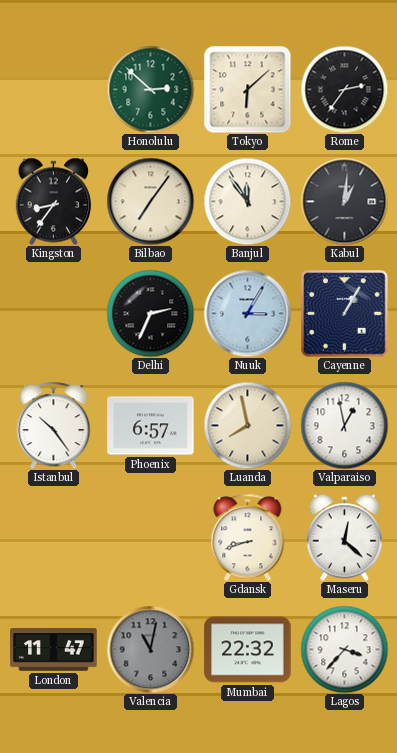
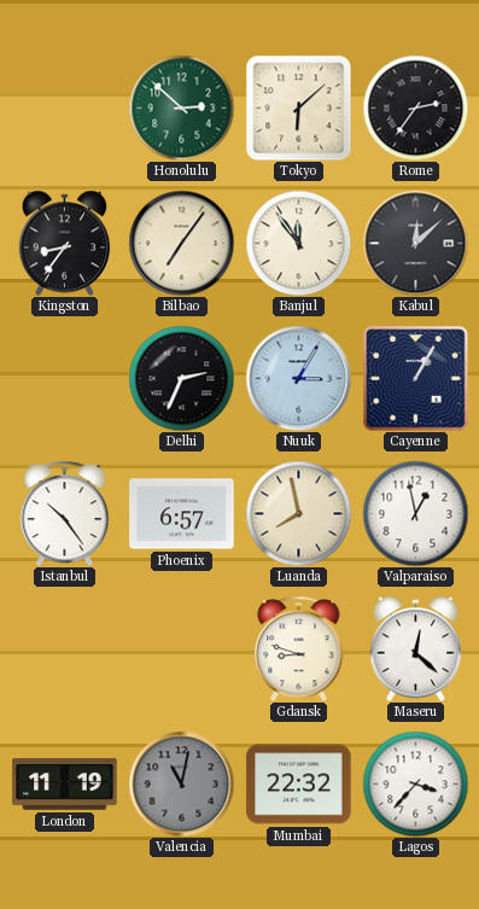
Kabul: 1:01 -> 12:08 (415, 243)
Gdansk: 8:42 -> 8:48 (299, 648)
London: 11:47 -> 11:19 (65, 785)
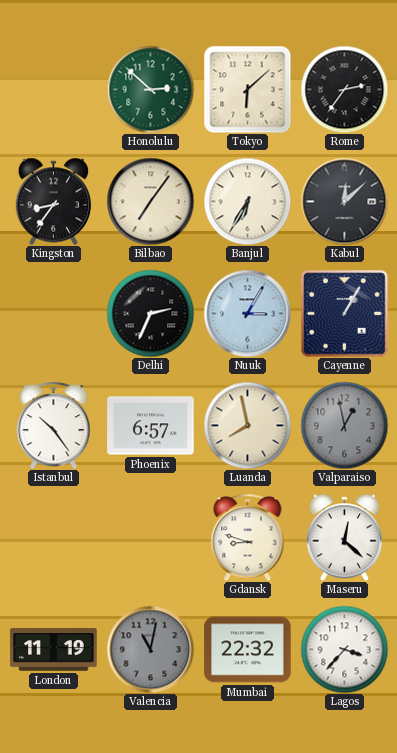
Banjul: 11:54 -> 6:35 (247, 201)
Valparaiso dial: white -> grey (344, 425)
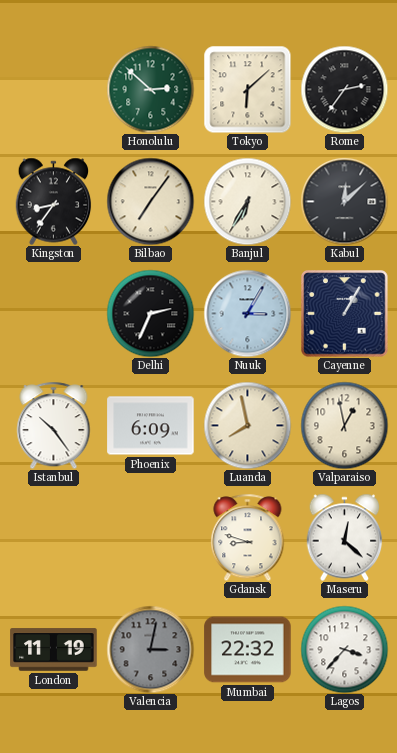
Phoenix: 6:57 -> 6:09 (151, 426)
Valparaiso dial: grey -> cream (344, 425)
Valencia: 11:02 -> 3:02 (150, 649)
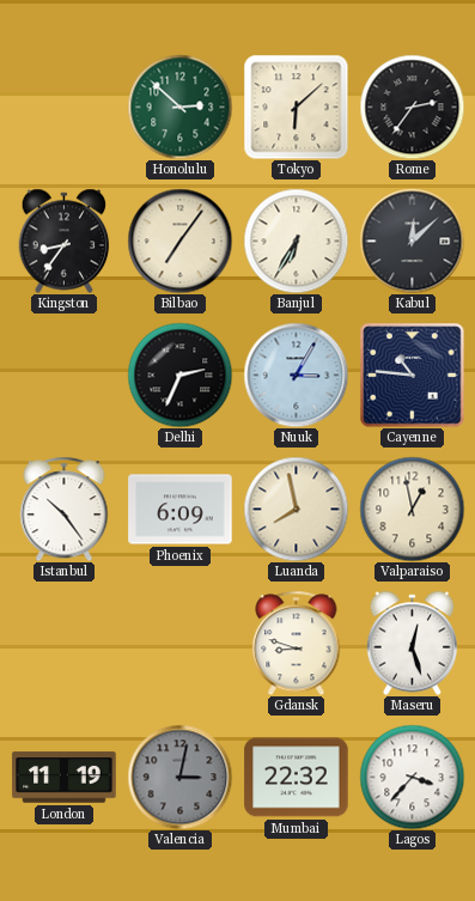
Cayenne: 1:05 -> 10:46 (413, 376)
Maseru: 12:22 -> 12:27 (413, 643)
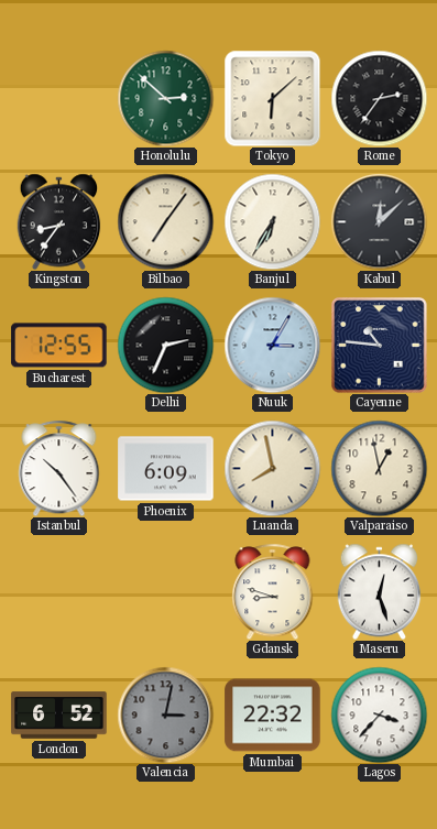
Bucharest: none -> 12:55 (59, 346)
London: 11:19 -> 6:52 (59, 716)
